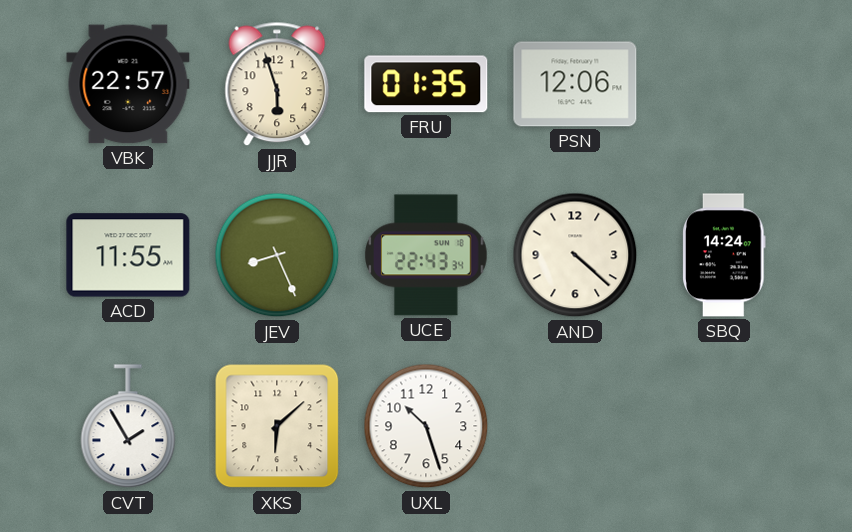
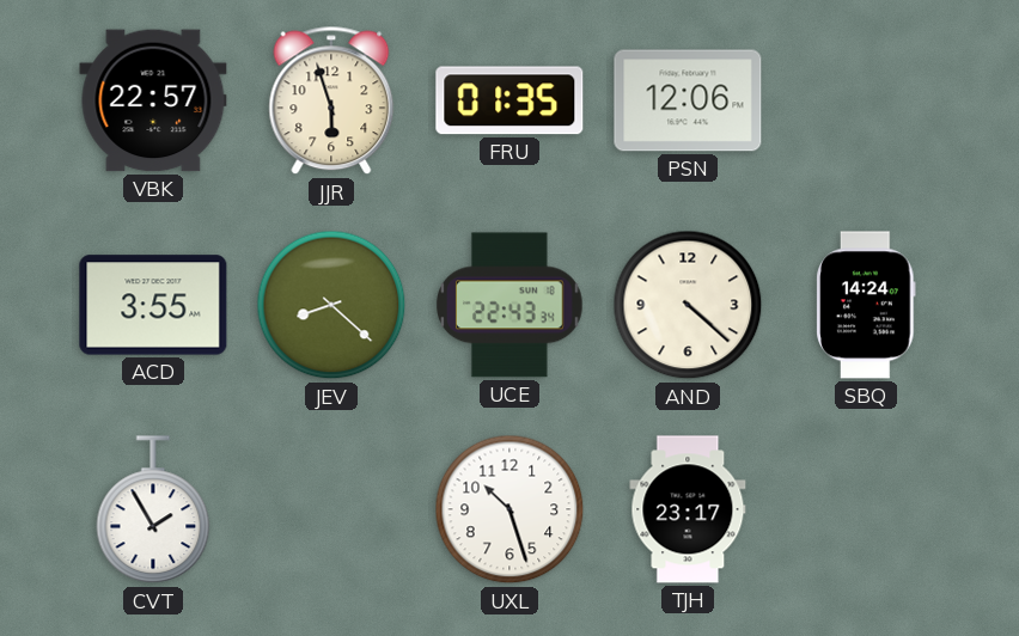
ACD: 11:55 -> 3:55 (153, 305)
JEV: 8:26 -> 8:22 (331, 305)
XKS: 6:08 -> none (277, 426)
TJH: none -> 23:17 (688, 509)
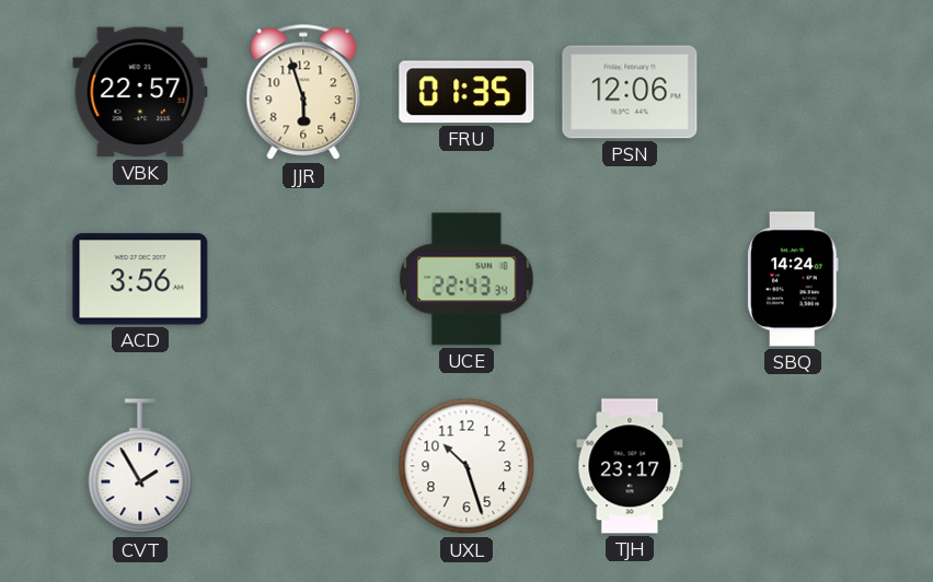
ACD: 3:55 -> 3:56 (140, 279)
JEV: 8:22 -> none (331, 305)
AND: 4:22 -> none (688, 305)
